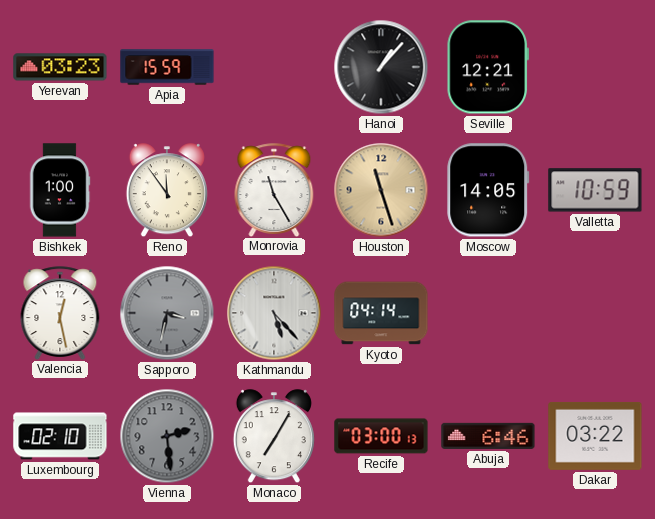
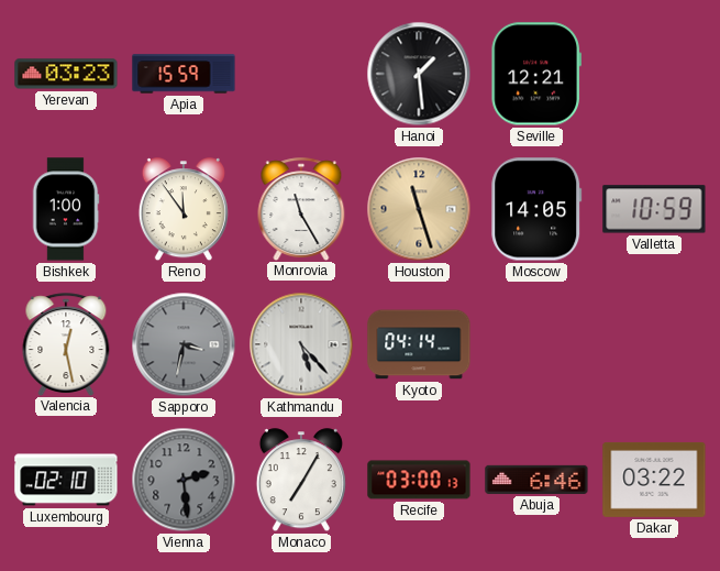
Hanoi: 1:07 -> 1:29 (419, 74)
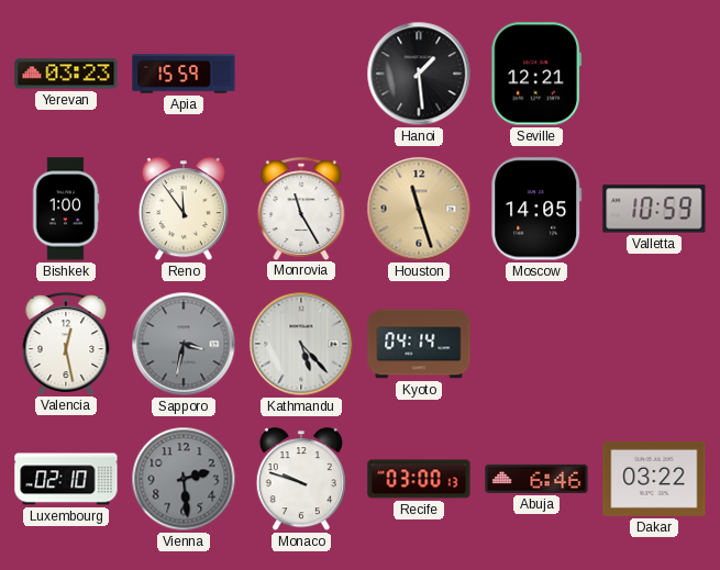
Monaco: 7:05 -> 9:48 (301, 480)
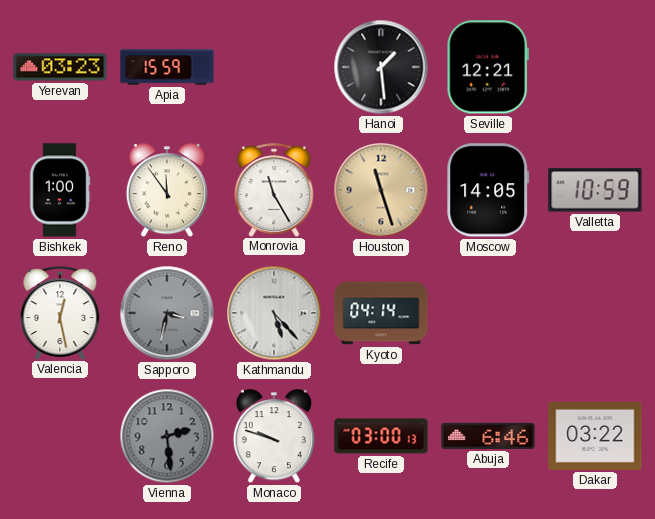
Luxembourg: 02:10 -> none (66, 479)
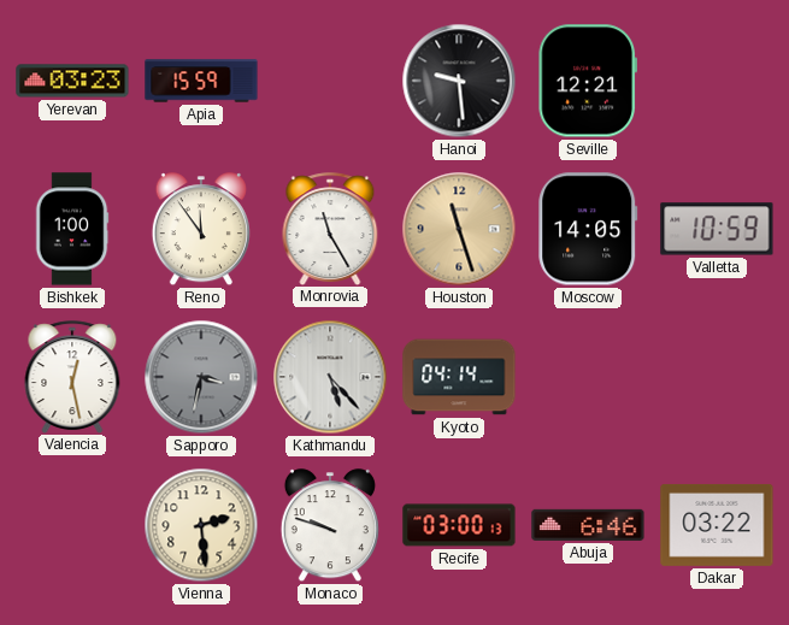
Hanoi: 1:29 -> 9:29 (459, 81)
Vienna dial: grey -> cream (201, 525)
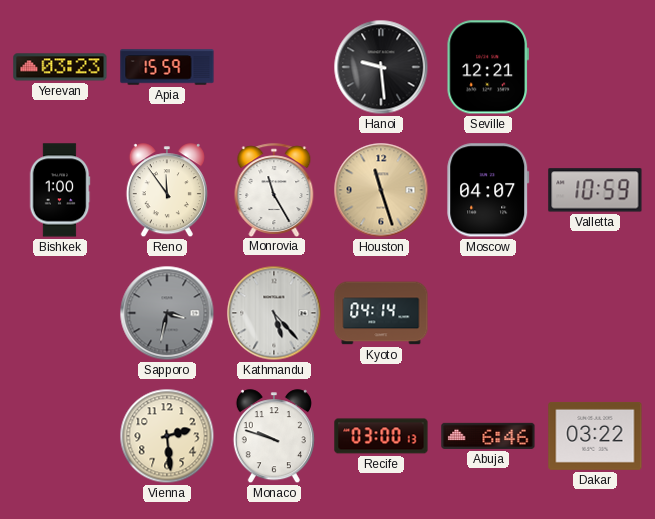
Moscow: 14:05 -> 04:07 (488, 190)
Valencia: 12:28 -> none (72, 377)
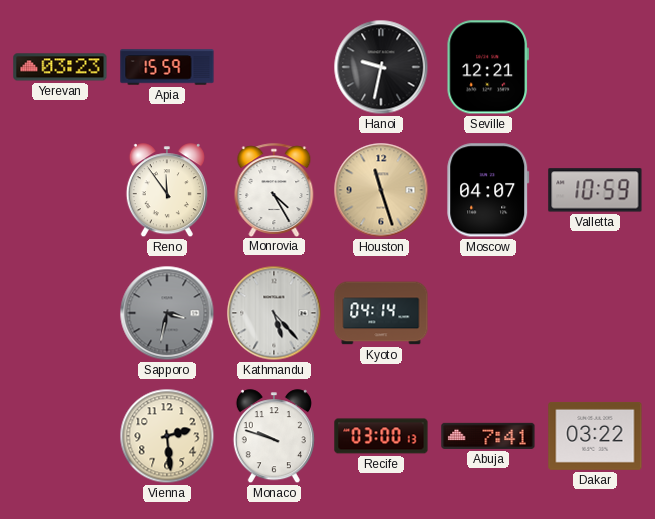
Hanoi: 9:29 -> 9:32 (381, 67)
Bishkek: 1:00 -> none (60, 190)
Monrovia: 11:25 -> 4:25 (274, 190)
Abuja: 6:46 -> 7:41 (488, 436)
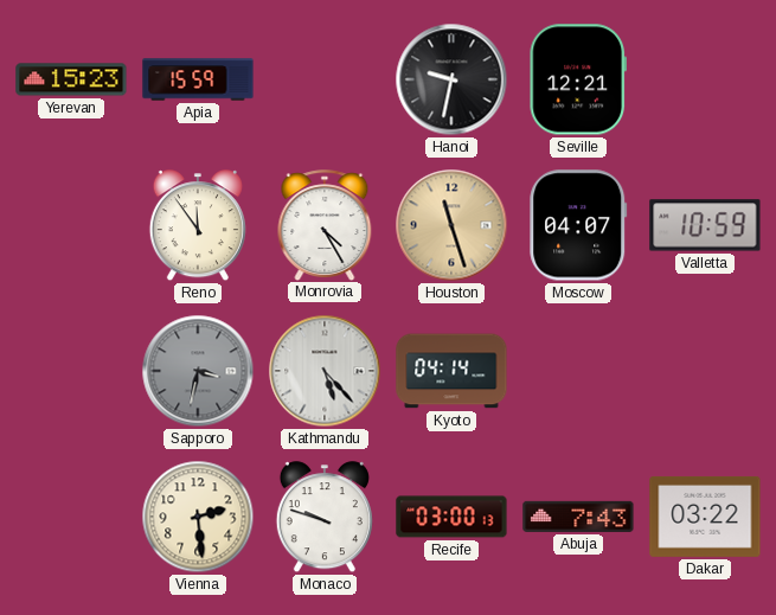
Yerevan: 03:23 -> 15:23 (71, 79)
Abuja: 7:41 -> 7:43 (578, 517)
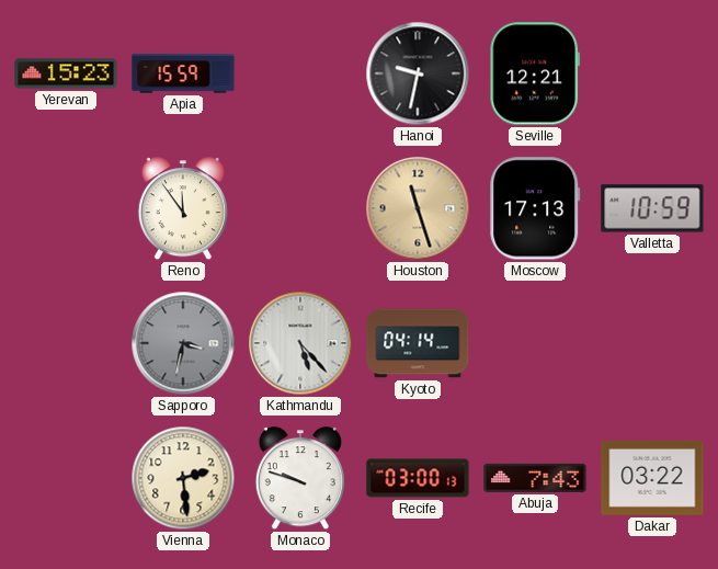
Monrovia: 4:25 -> none (325, 225)
Moscow: 04:07 -> 17:13 (535, 208)
